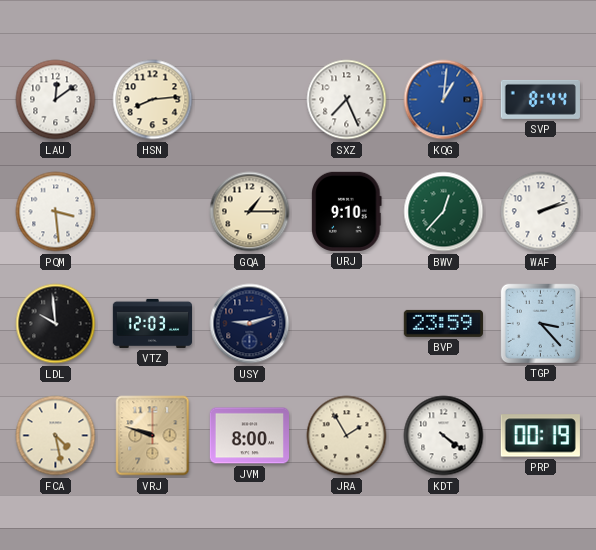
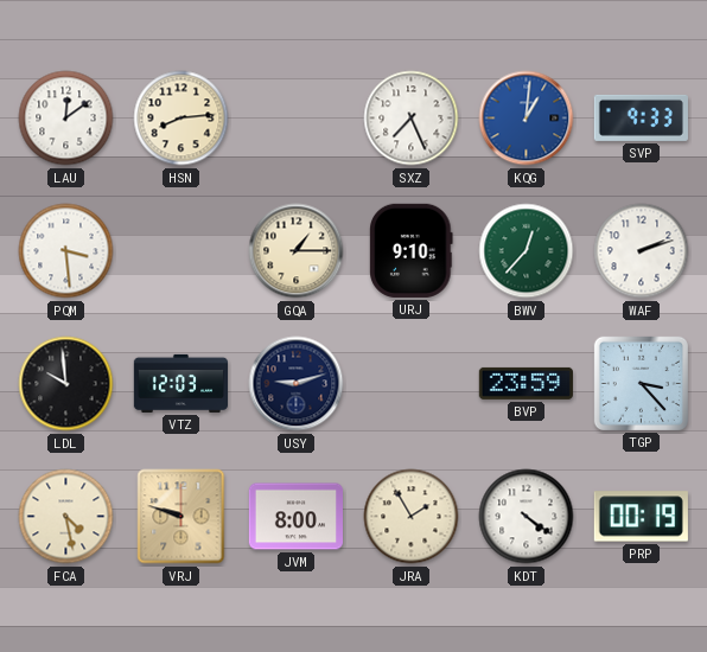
SVP: 8:44 -> 9:33 (641, 117)
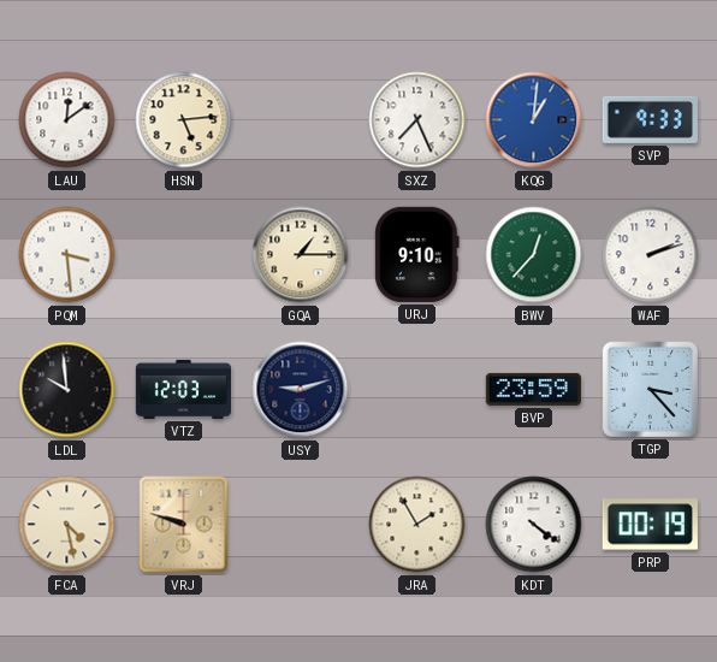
HSN: 8:14 -> 5:14 (184, 120)
JVM: 8:00 -> none (295, 517)
